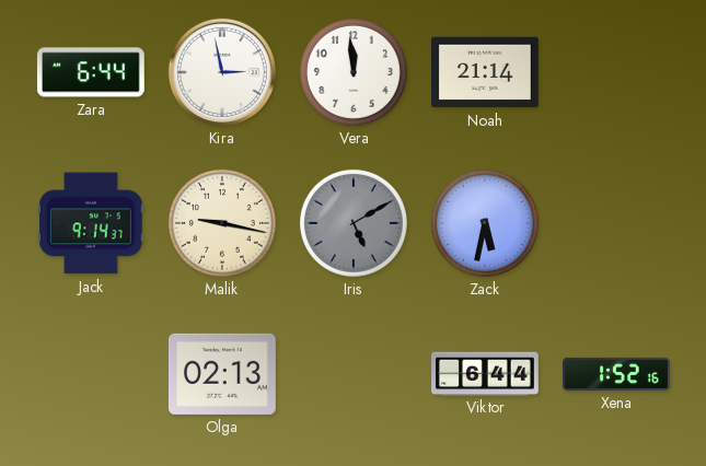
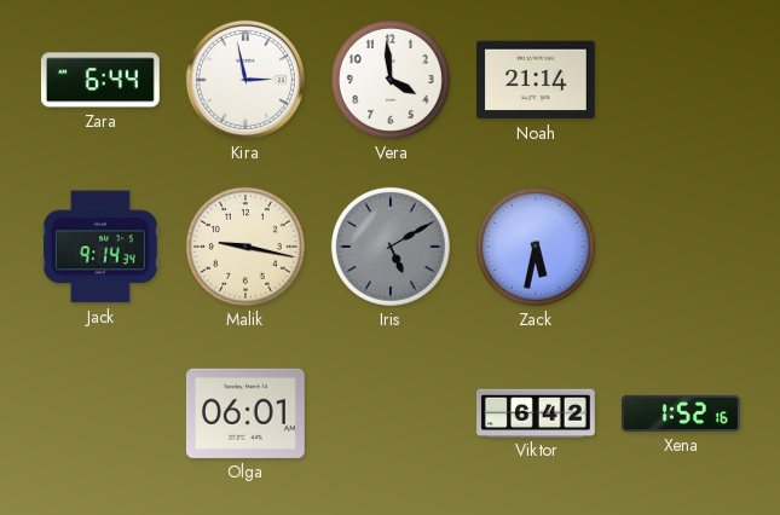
Vera: 11:59 -> 3:59 (391, 80)
Jack: 9:14:37 -> 9:14:34 (100, 247)
Olga: 02:13 -> 06:01 (245, 413)
Viktor: 6:44 -> 6:42 (537, 412)
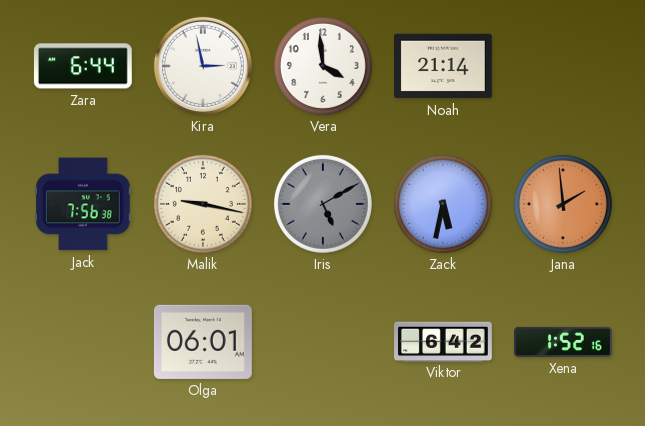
Jack: 9:14 -> 7:56 (83, 204)
Jana: none -> 1:59 (563, 204)
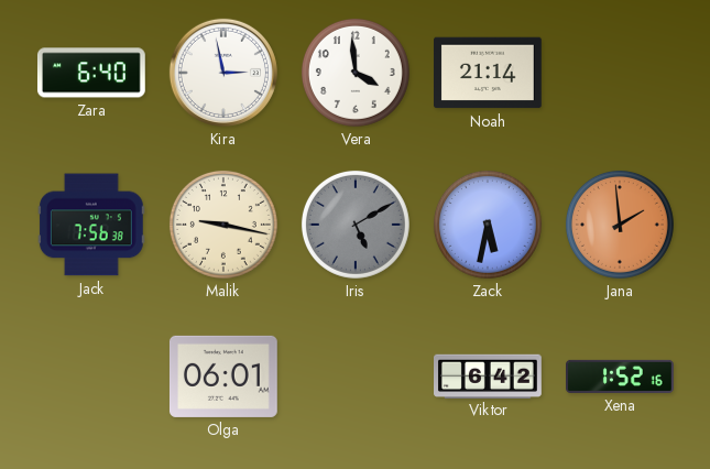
Zara: 6:44 -> 6:40 (91, 73)
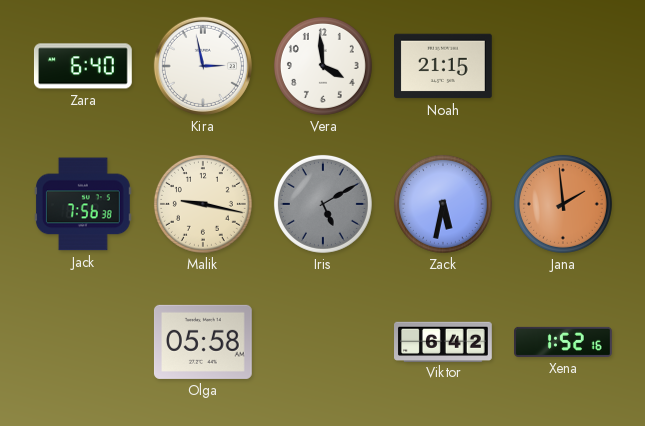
Noah: 21:14 -> 21:15 (444, 66)
Olga: 06:01 -> 05:58 (203, 342)
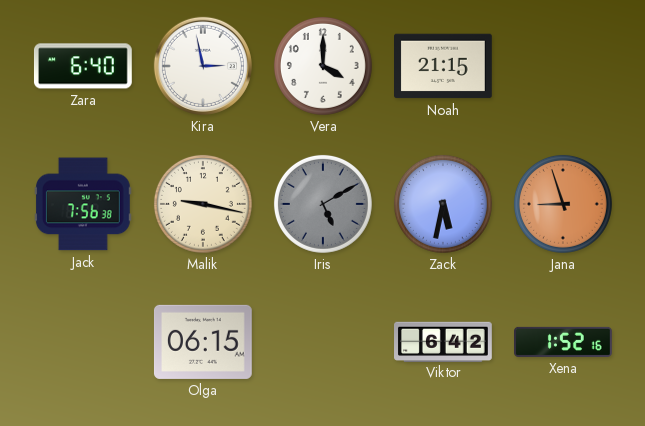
Vera: 3:59 -> 4:00 (323, 66)
Jana: 1:59 -> 8:57 (563, 204)
Olga: 05:58 -> 06:15 (203, 342)
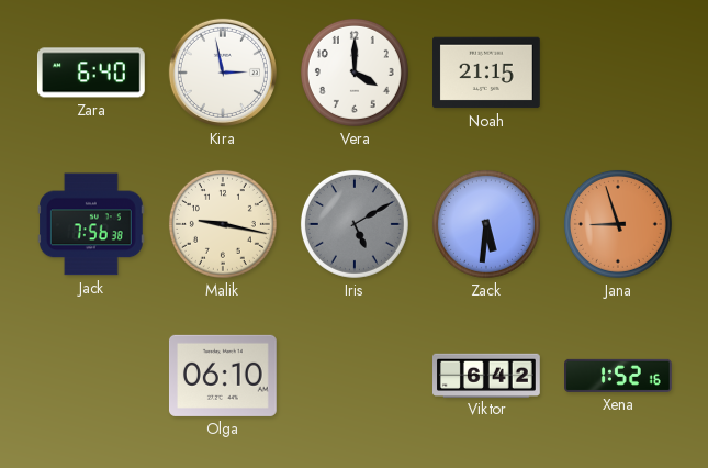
Zack: 5:32 -> 5:31 (486, 224)
Olga: 06:15 -> 06:10 (223, 376)
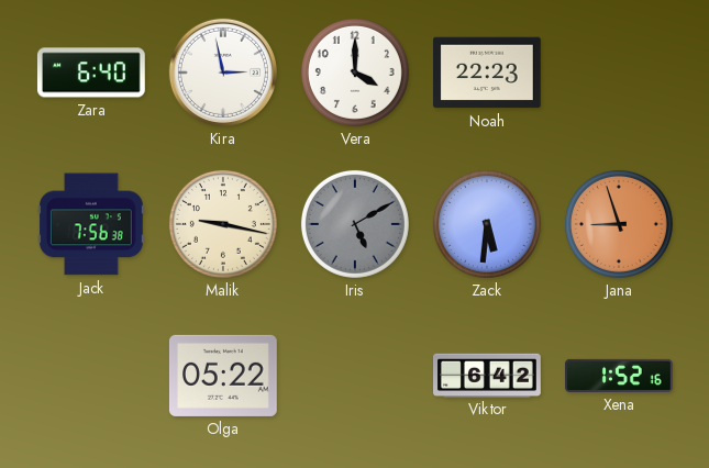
Noah: 21:15 -> 22:23 (488, 73)
Olga: 06:10 -> 05:22 (223, 376)
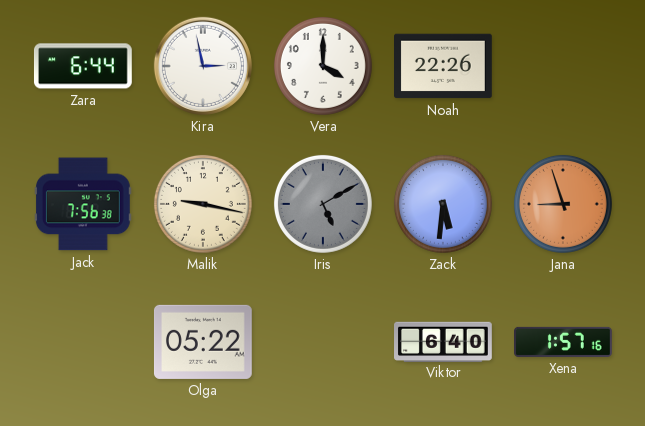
Zara: 6:40 -> 6:44 (83, 66)
Noah: 22:23 -> 22:26 (444, 66)
Viktor: 6:42 -> 6:40 (444, 341)
Xena: 1:52 -> 1:57 (564, 342)
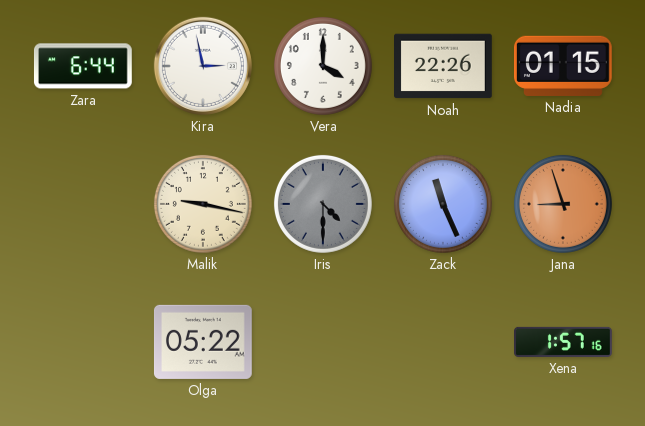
Nadia: none -> 01:15 (564, 66)
Jack: 7:56 -> none (83, 204)
Iris: 5:10 -> 4:30 (323, 204)
Zack: 5:31 -> 11:26 (443, 204)
Viktor: 6:40 -> none (444, 341)
